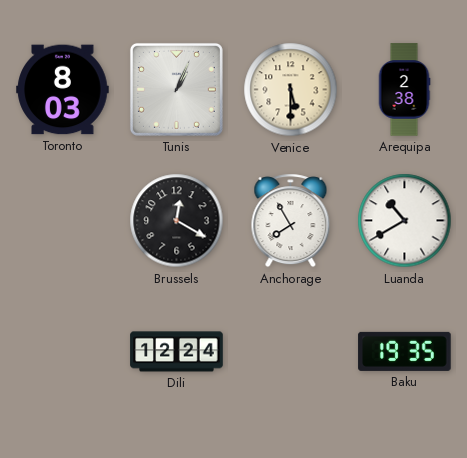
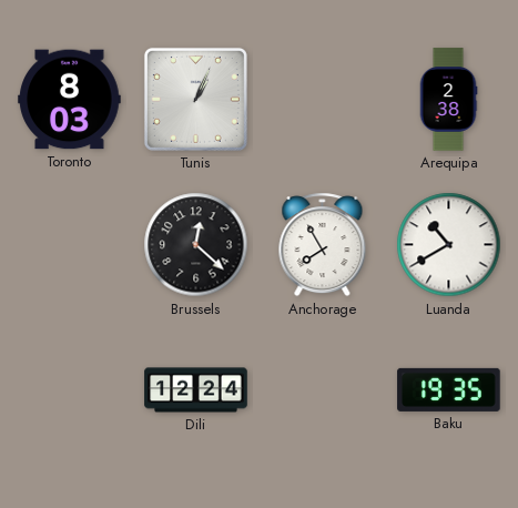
Venice: 5:30 -> none (291, 90)
Brussels: 12:20 -> 12:22 (196, 245)
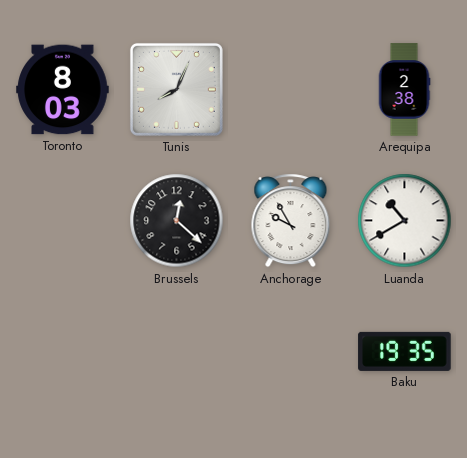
Tunis: 1:04 -> 8:04 (176, 89)
Anchorage: 7:55 -> 9:55 (291, 221)
Dili: 12:24 -> none (196, 390)
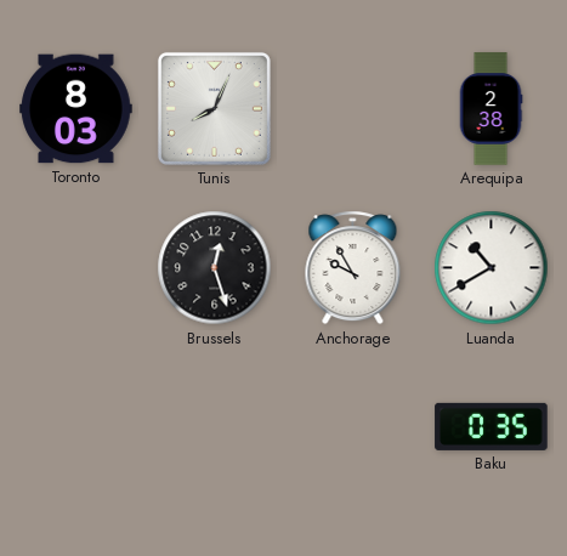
Brussels: 12:22 -> 12:27 (215, 268)
Baku: 19:35 -> 0:35 (492, 426)
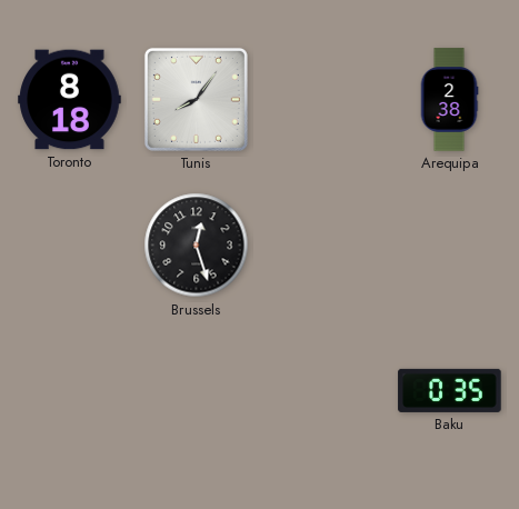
Toronto: 8:03 -> 8:18 (70, 100)
Tunis: 8:04 -> 8:06 (196, 99)
Anchorage: 9:55 -> none (353, 268)
Luanda: 10:40 -> none (492, 268)
